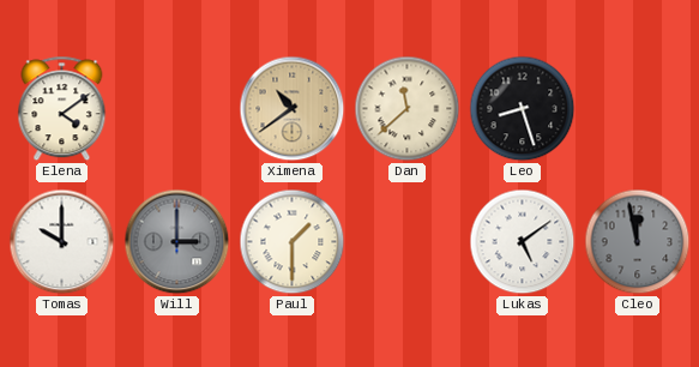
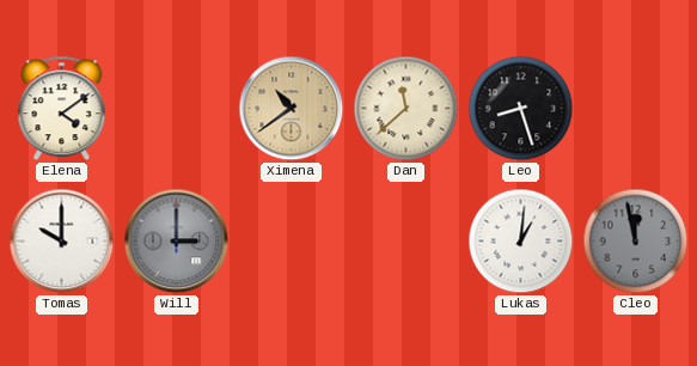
Paul: 1:30 -> none (293, 242)
Lukas: 5:09 -> 1:01 (521, 242)
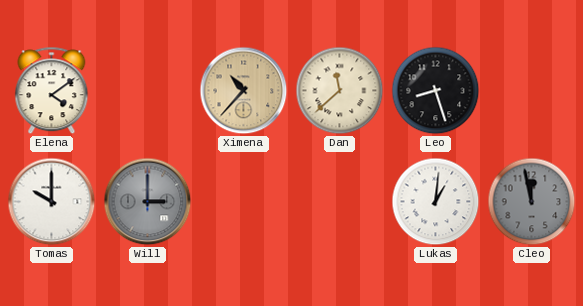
Ximena: 10:39 -> 10:37 (244, 91)
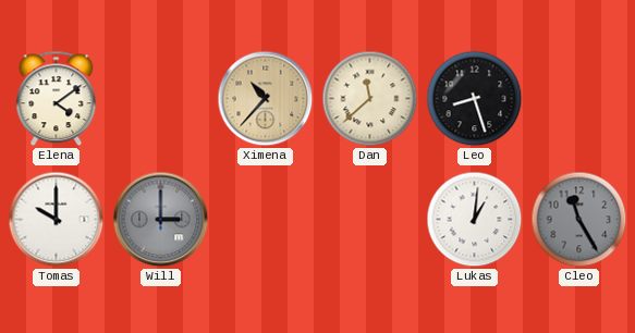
Cleo: 11:58 -> 11:25 (579, 220)
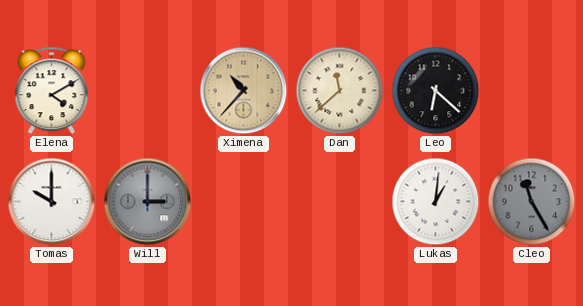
Elena: 4:09 -> 4:10 (52, 91)
Leo: 8:27 -> 6:22 (436, 91)
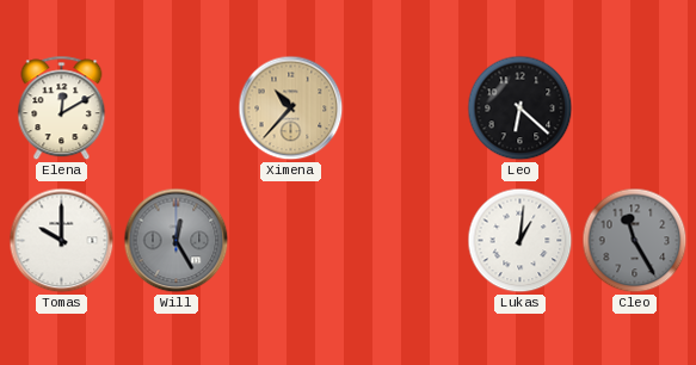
Elena: 4:10 -> 12:10 (62, 109)
Dan: 11:38 -> none (340, 91)
Will: 3:00 -> 12:25 (177, 241)
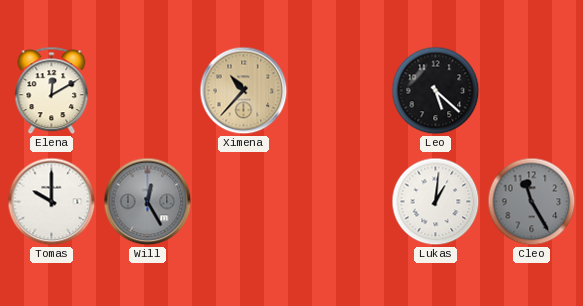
Leo: 6:22 -> 5:22 (436, 91)
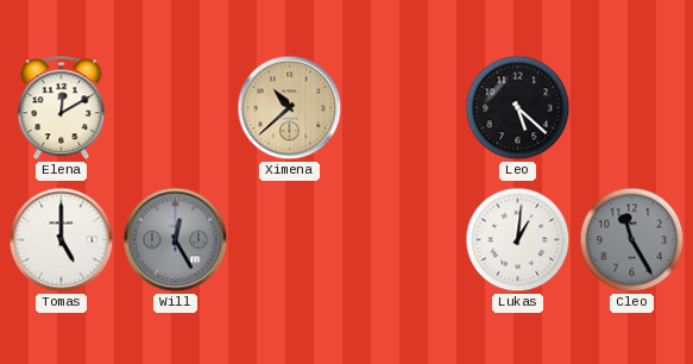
Ximena: 10:37 -> 10:38 (290, 108)
Tomas: 10:00 -> 5:00 (62, 240)
